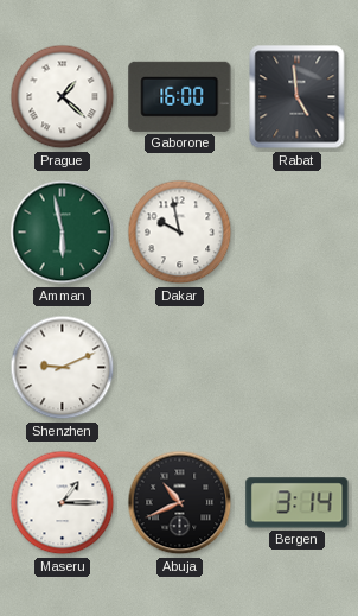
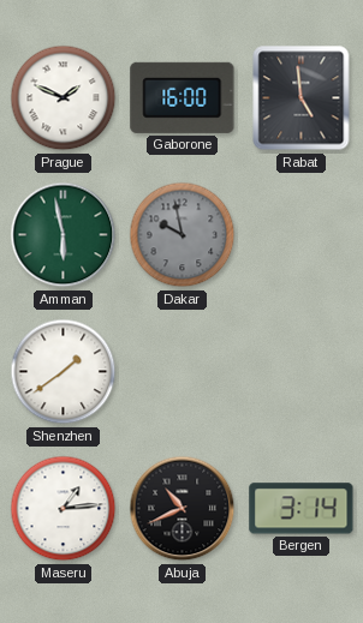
Prague: 1:22 -> 1:49 (64, 98)
Dakar dial: white -> grey (183, 235)
Shenzhen: 9:11 -> 1:39 (64, 372)
Maseru: 1:15 -> 1:14 (64, 509)
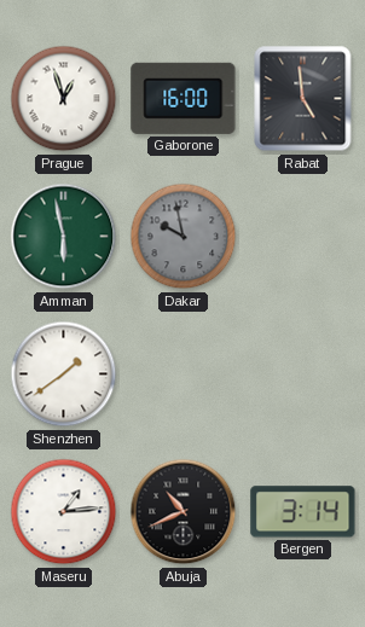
Prague: 1:49 -> 12:57 (64, 99)
